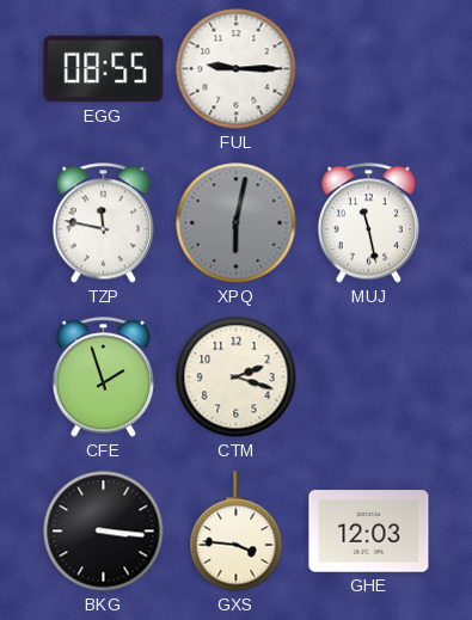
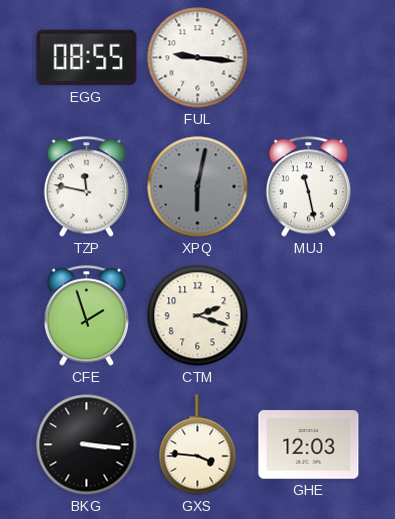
FUL: 9:15 -> 9:16 (198, 58)
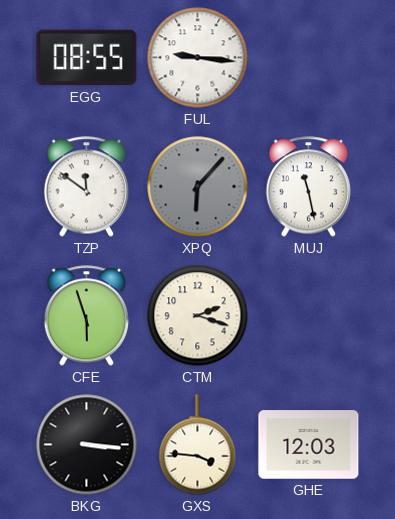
TZP: 11:47 -> 11:51 (87, 187)
XPQ: 6:02 -> 6:07 (198, 187)
CFE: 1:57 -> 5:57 (87, 316)
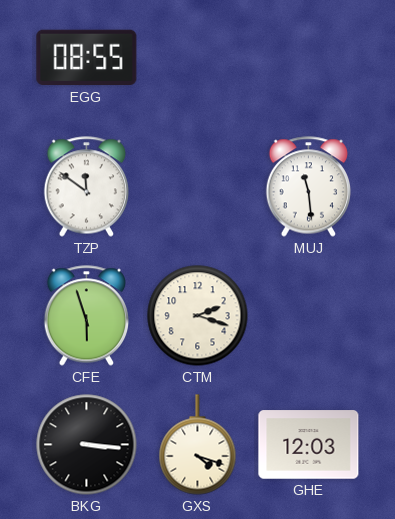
FUL: 9:16 -> none (198, 58)
XPQ: 6:07 -> none (198, 187)
MUJ: 11:28 -> 11:29 (309, 187)
GXS: 3:46 -> 4:18 (198, 445)
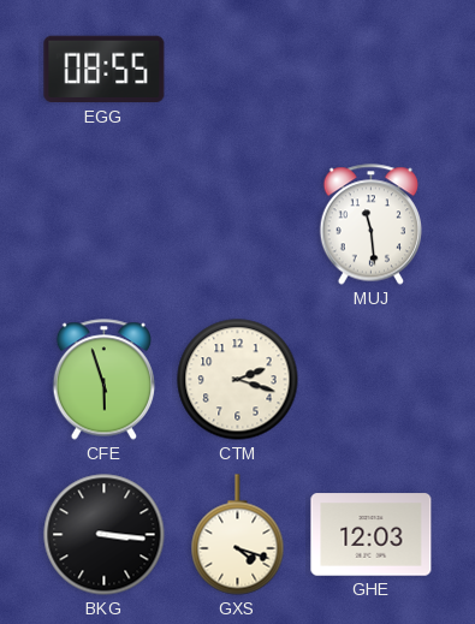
TZP: 11:51 -> none (87, 187)
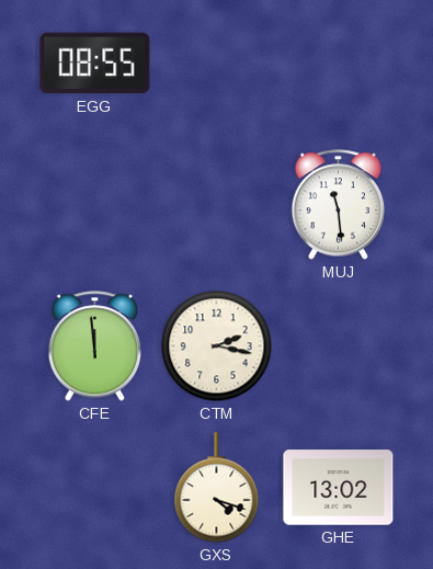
CFE: 5:57 -> 11:59 (95, 346)
CTM: 2:18 -> 2:17 (217, 346)
BKG: 3:16 -> none (105, 535)
GHE: 12:03 -> 13:02 (339, 488)
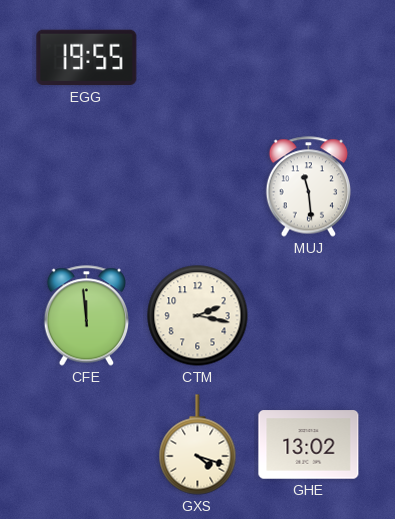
EGG: 08:55 -> 19:55 (87, 58)
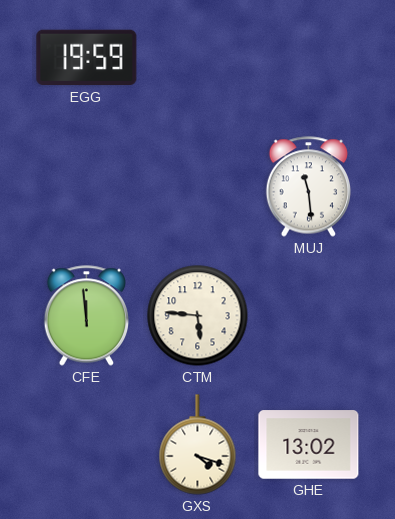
EGG: 19:55 -> 19:59 (87, 58)
CTM: 2:17 -> 5:46 (198, 316)
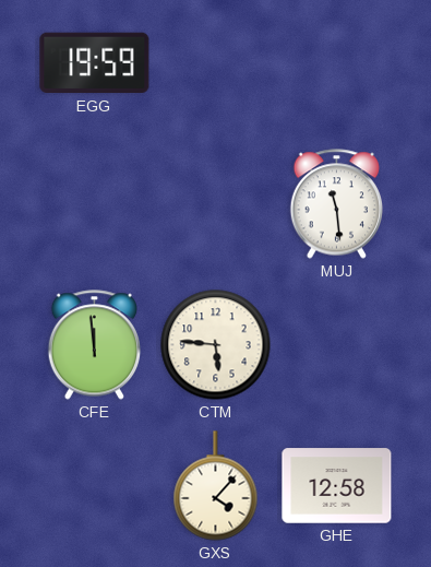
GXS: 4:18 -> 4:07 (216, 486)
GHE: 13:02 -> 12:58 (337, 486)
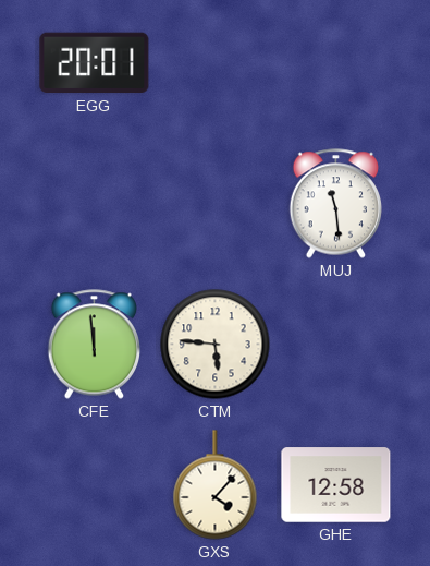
EGG: 19:59 -> 20:01 (95, 63)
